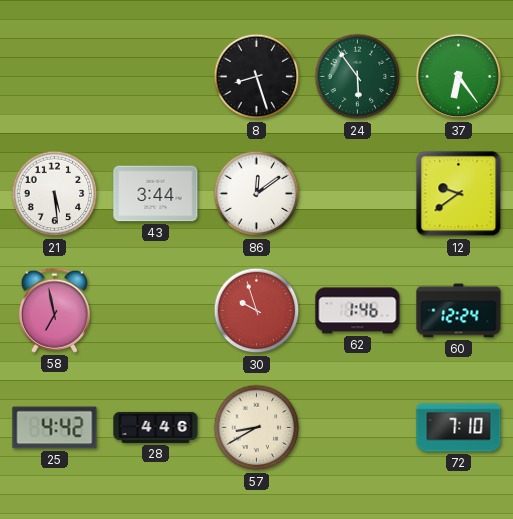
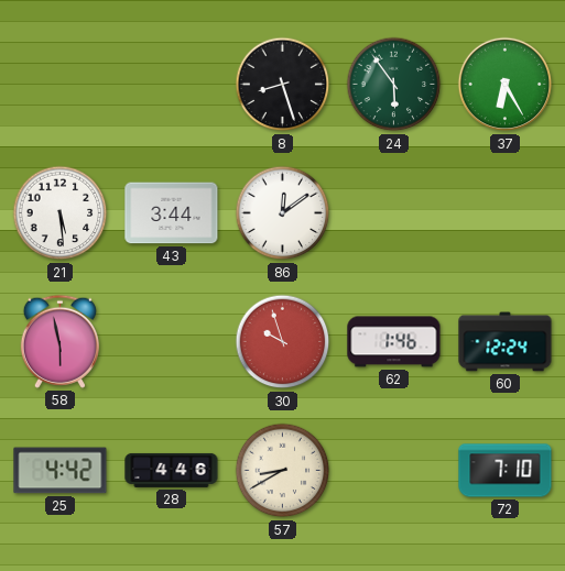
37: 6:24 -> 6:25 (506, 85)
12: 9:39 -> none (459, 194)
58: 6:58 -> 5:58 (59, 341)
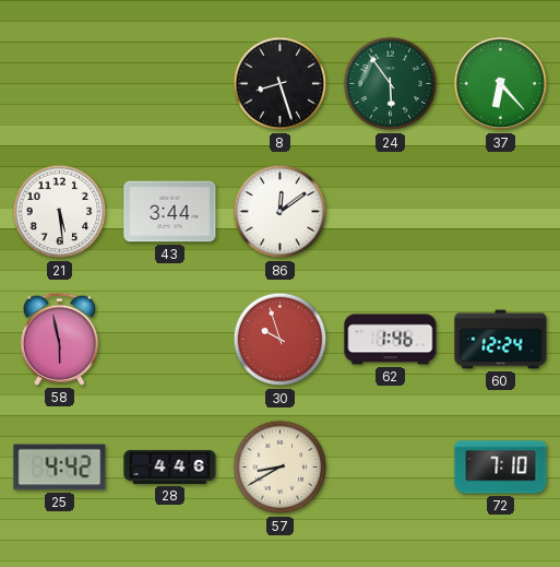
37: 6:25 -> 6:23 (501, 84)
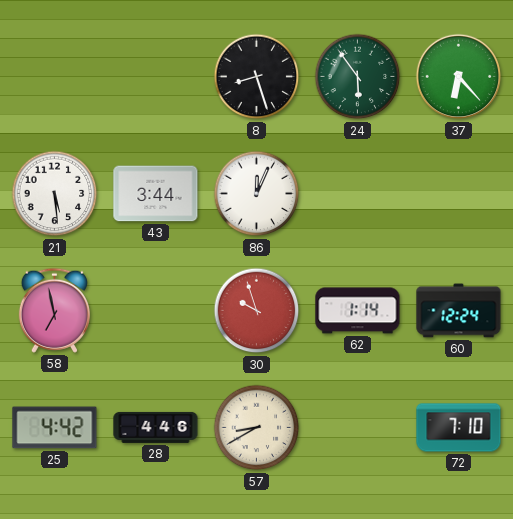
86: 12:09 -> 12:04 (257, 194)
58: 5:58 -> 6:58 (54, 310)
62: 1:46 -> 1:14 (358, 311)
